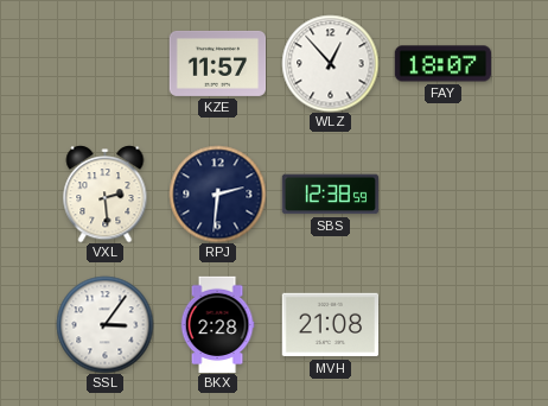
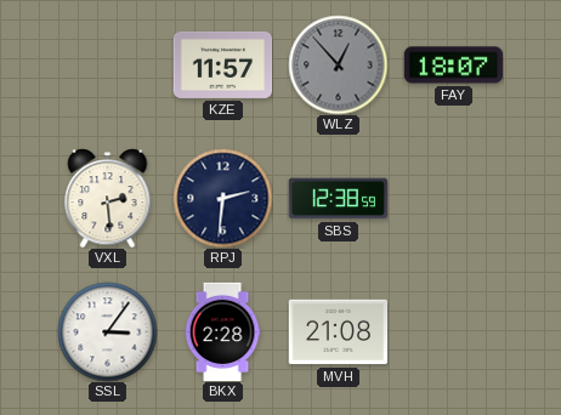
WLZ dial: white -> grey (338, 64)
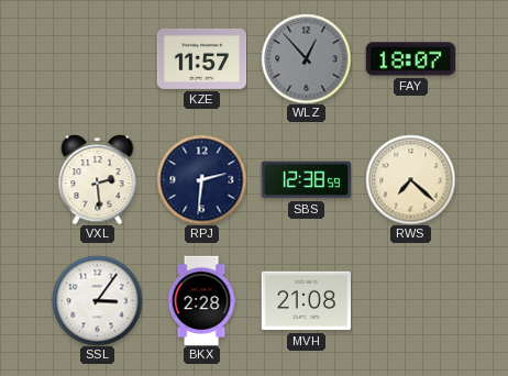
RWS: none -> 7:22 (410, 179)
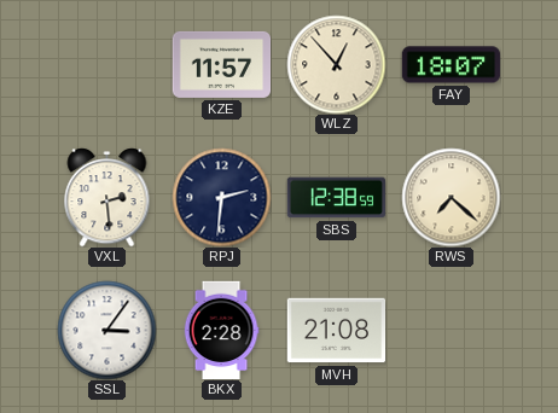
WLZ dial: grey -> cream (336, 64)
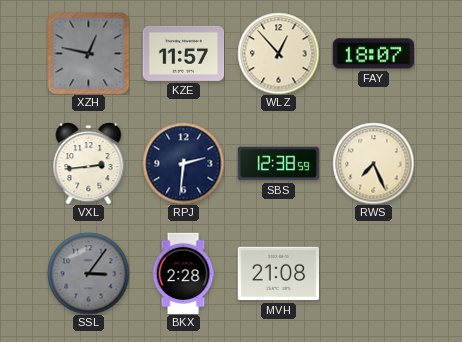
XZH: none -> 12:47 (88, 53)
VXL: 2:29 -> 2:44 (89, 163)
RWS: 7:22 -> 7:26 (373, 163)
SSL dial: white -> grey (88, 273)
